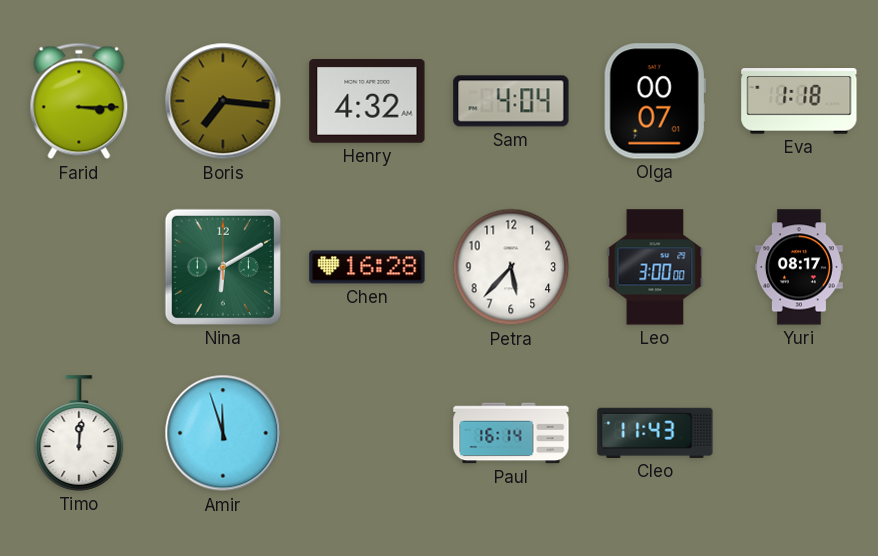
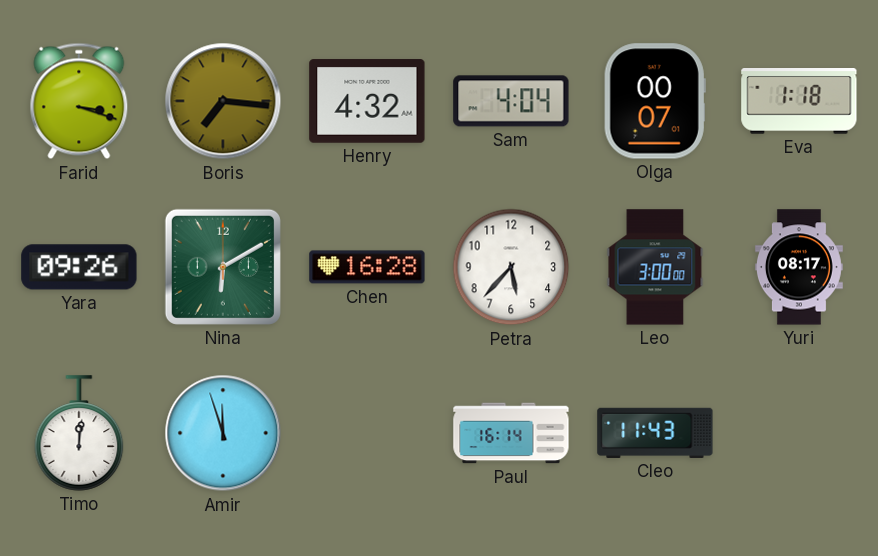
Farid: 3:15 -> 3:18 (79, 101)
Yara: none -> 09:26 (79, 267)
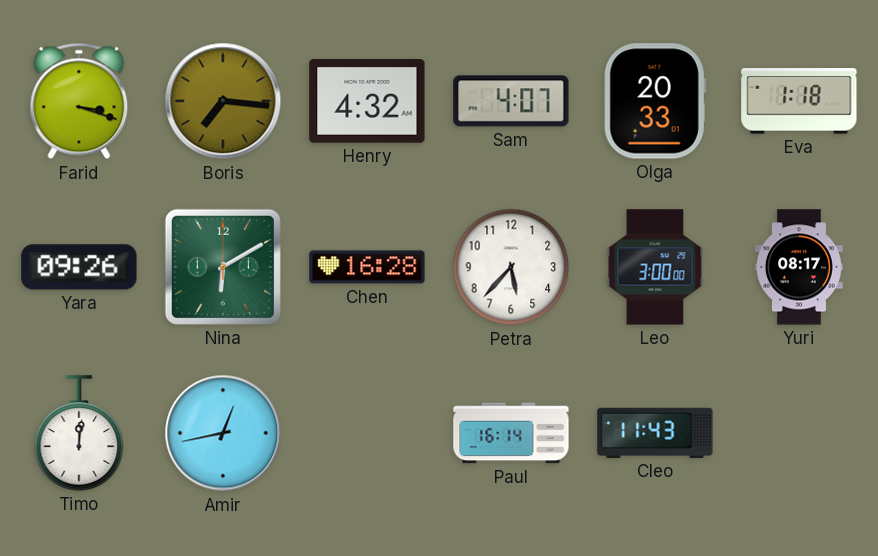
Sam: 4:04 -> 4:07 (511, 101)
Olga: 00:07 -> 20:33 (655, 101)
Amir: 11:57 -> 12:43 (223, 433)
